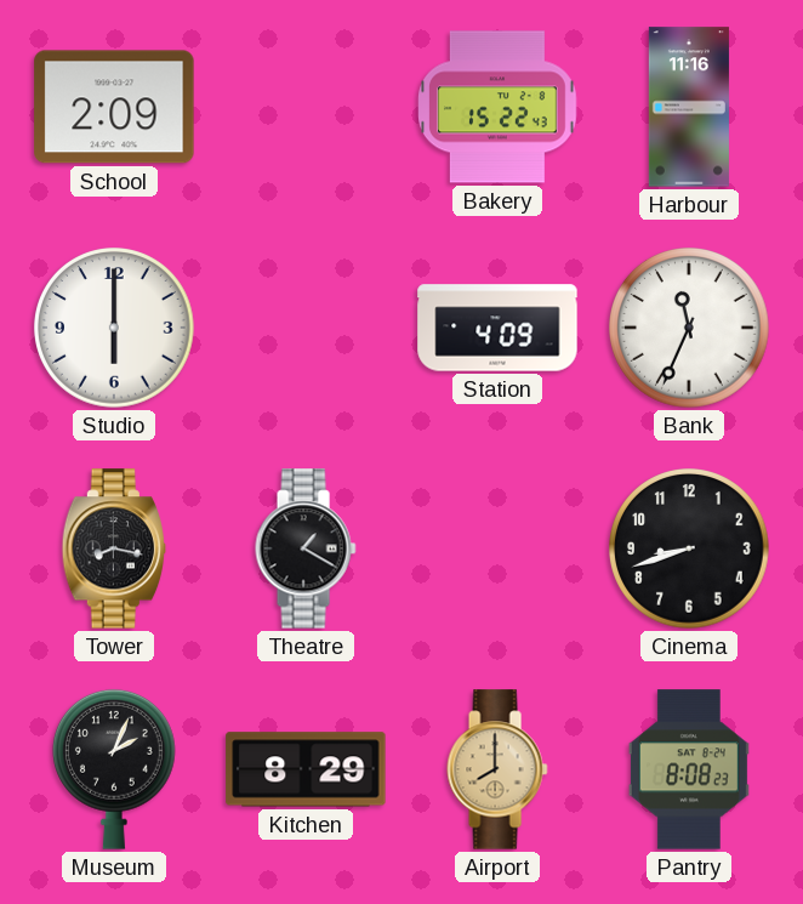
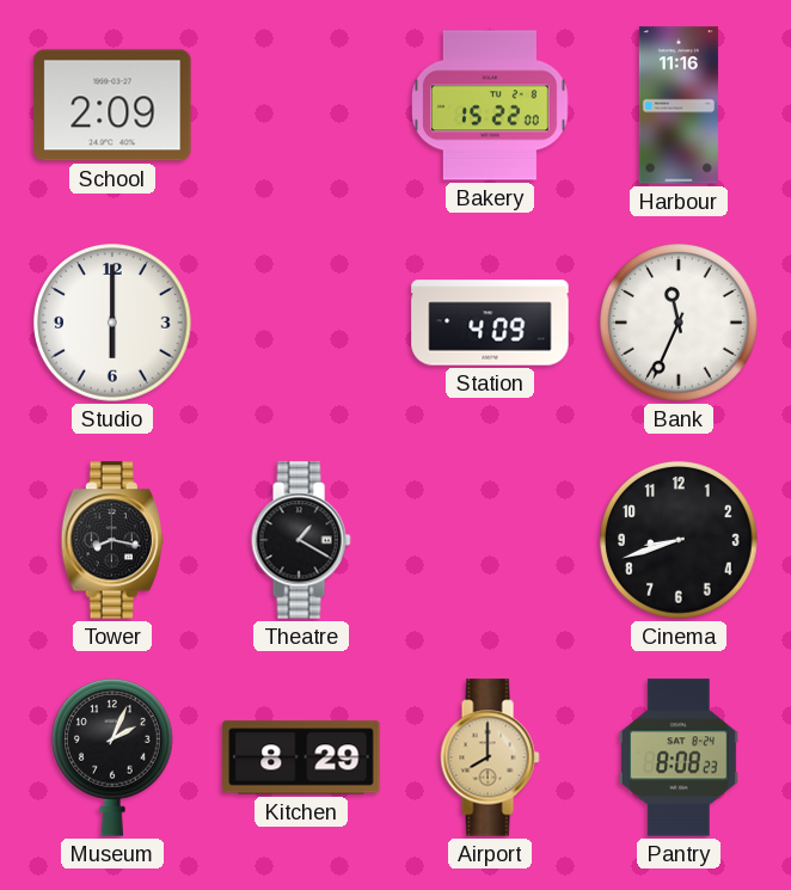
Bakery: 15:22:43 -> 15:22:00 (490, 105)
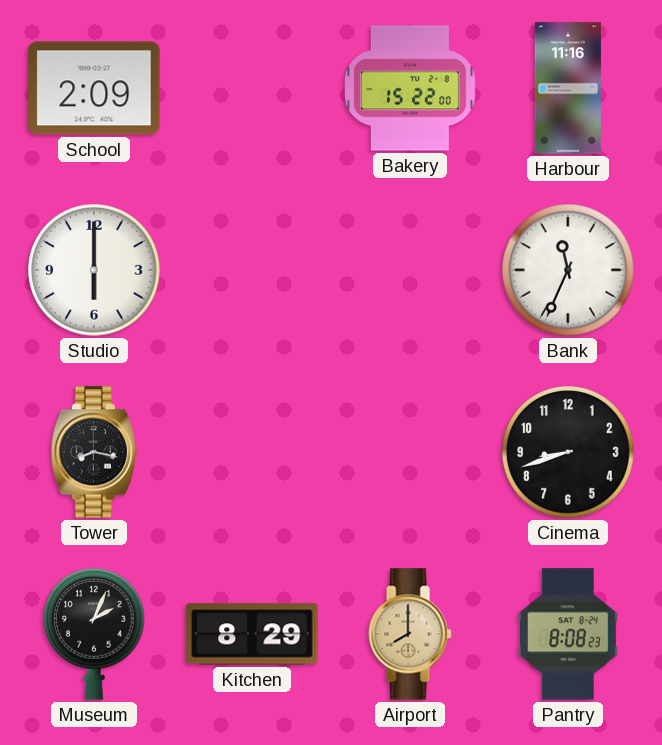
Station: 4:09 -> none (490, 323)
Theatre: 1:20 -> none (301, 540)
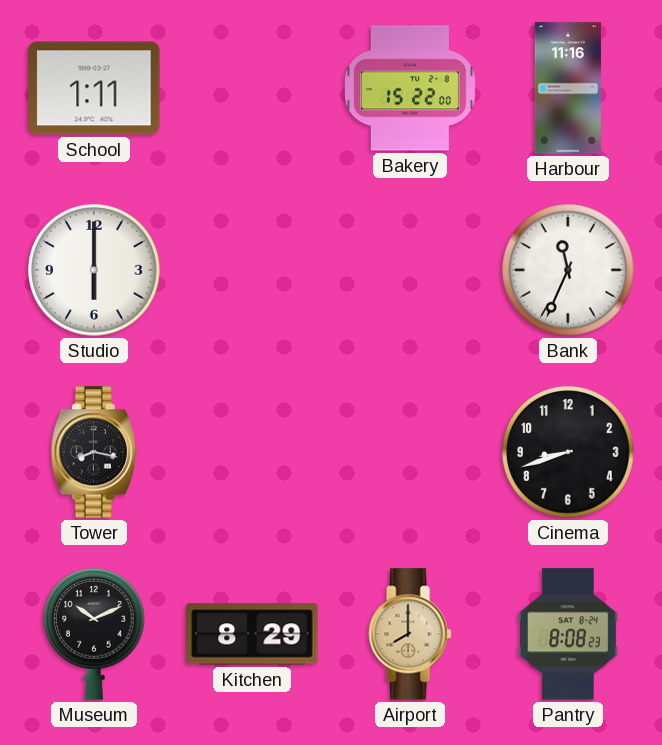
School: 2:09 -> 1:11 (94, 88)
Museum: 2:04 -> 10:11 (94, 634)
